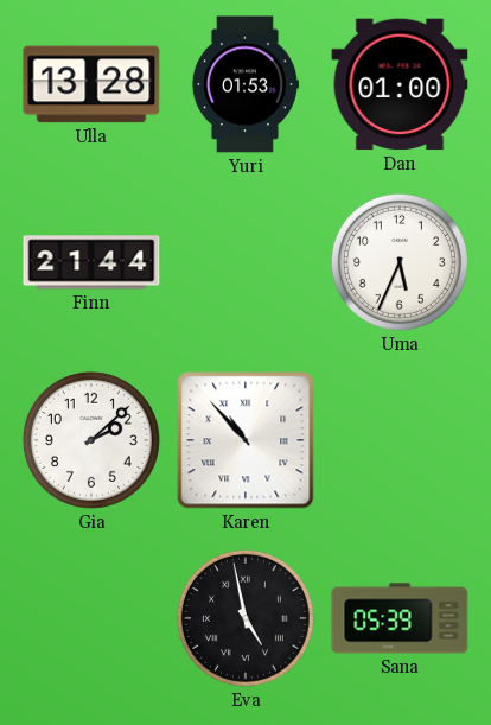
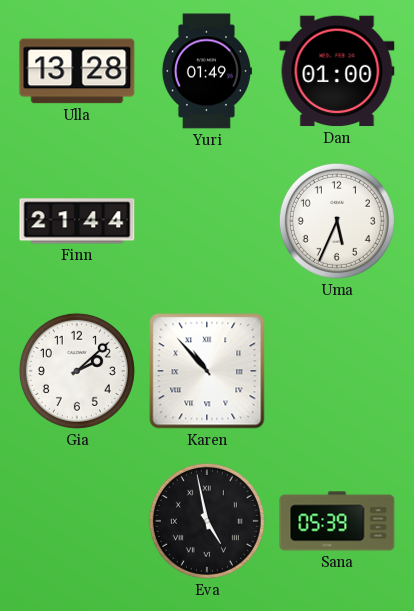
Yuri: 01:53 -> 01:49 (206, 71)
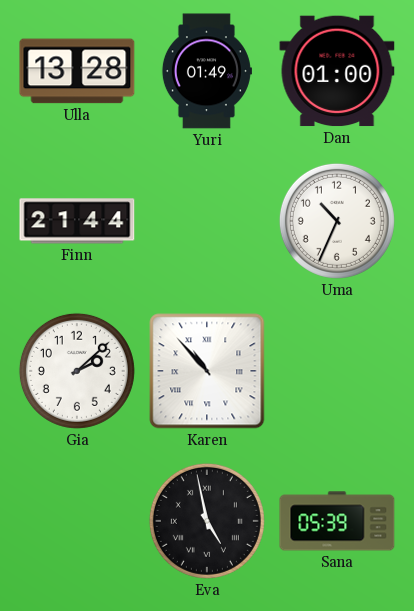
Uma: 5:34 -> 10:34 (337, 221)
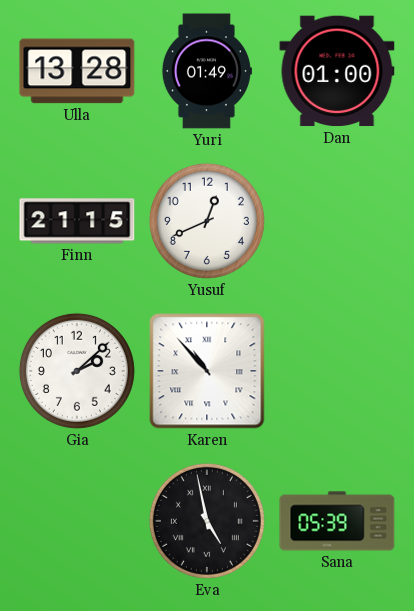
Finn: 21:44 -> 21:15 (77, 221)
Yusuf: none -> 12:41 (207, 221)
Uma: 10:34 -> none (337, 221)
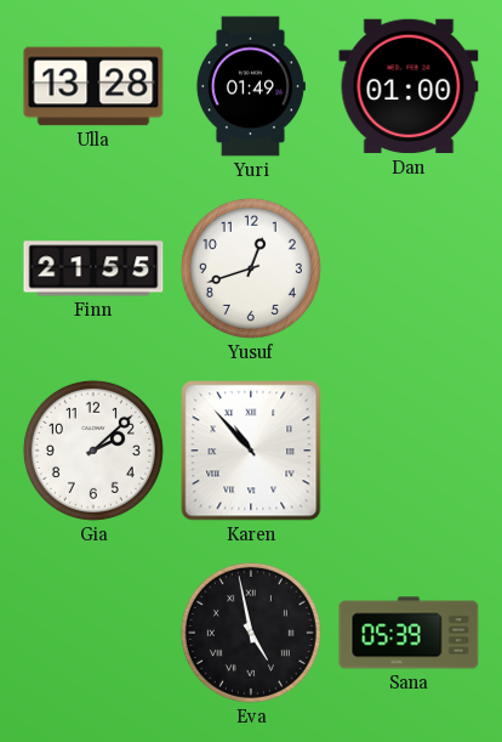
Finn: 21:15 -> 21:55 (93, 268)
Yusuf: 12:41 -> 12:42 (251, 268)
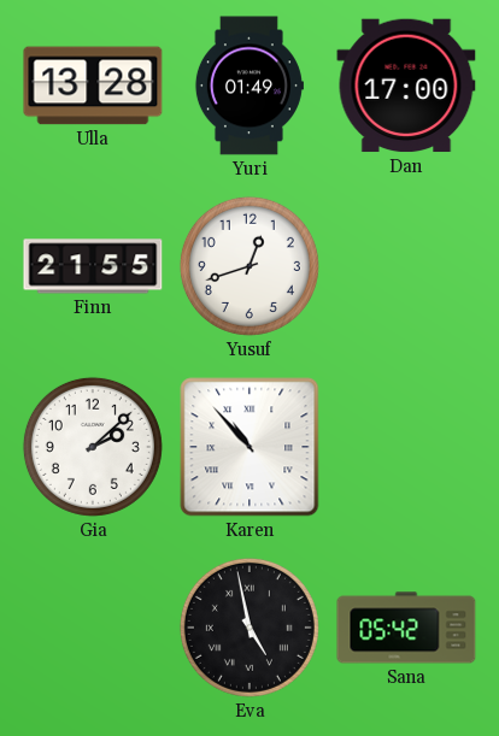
Dan: 01:00 -> 17:00 (406, 86)
Sana: 05:39 -> 05:42 (406, 628)
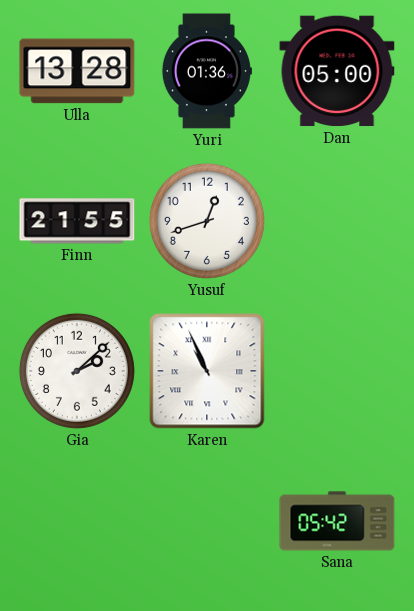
Yuri: 01:49 -> 01:36 (206, 71)
Dan: 17:00 -> 05:00 (337, 71)
Karen: 10:53 -> 10:56 (207, 371)
Eva: 4:58 -> none (249, 628)
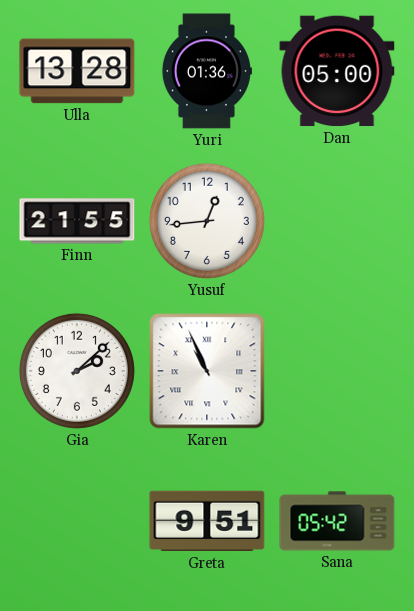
Yusuf: 12:42 -> 12:44 (207, 221)
Greta: none -> 9:51 (207, 521)
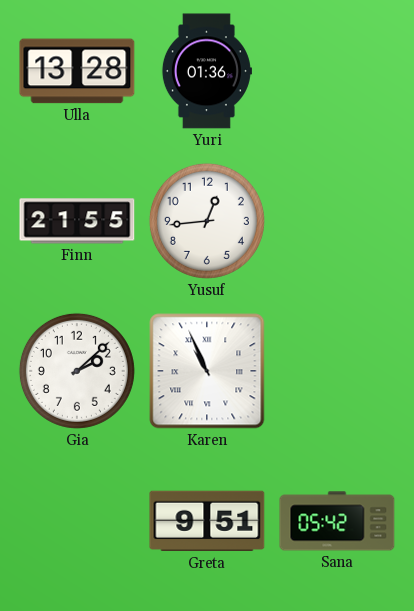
Dan: 05:00 -> none (337, 71)
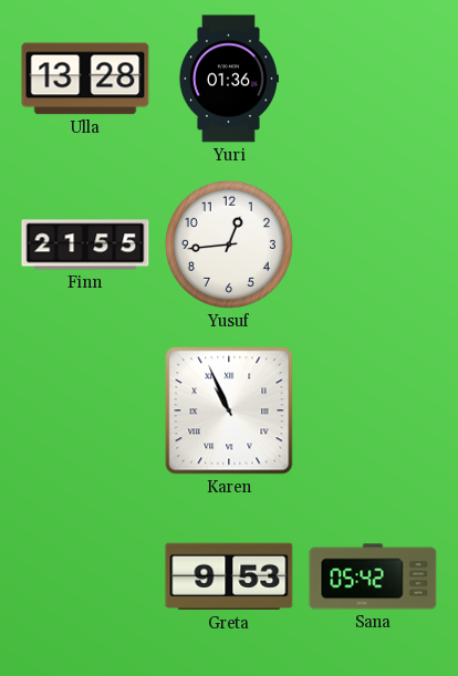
Gia: 2:08 -> none (77, 371)
Greta: 9:51 -> 9:53 (229, 576)
